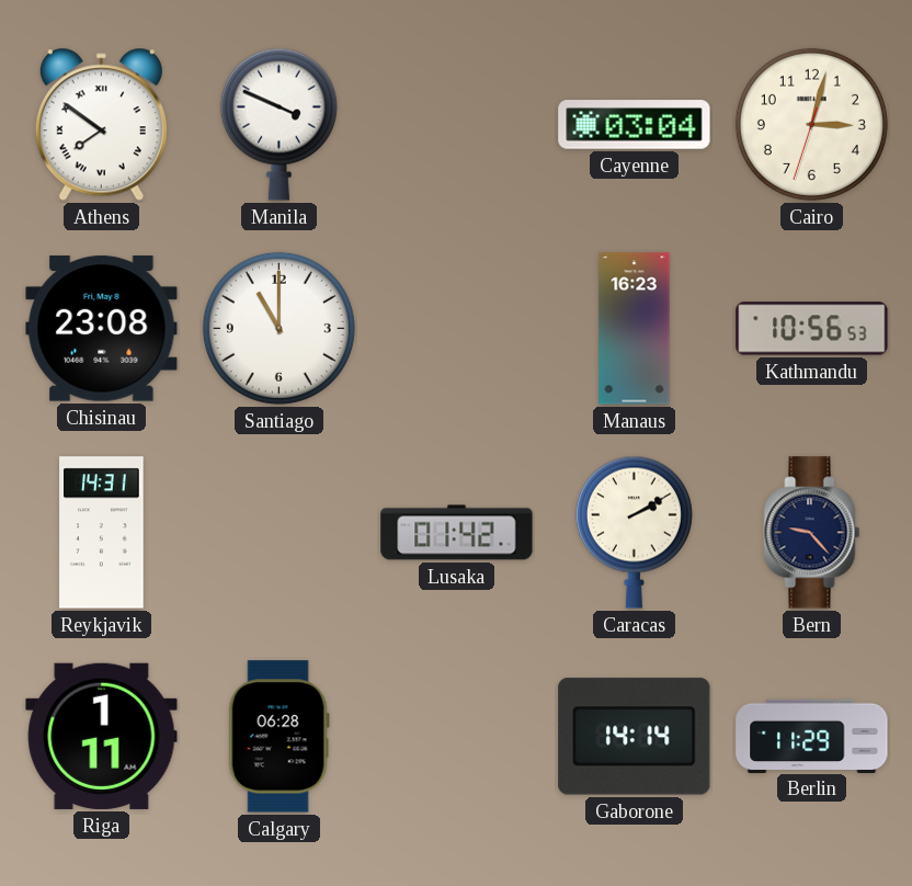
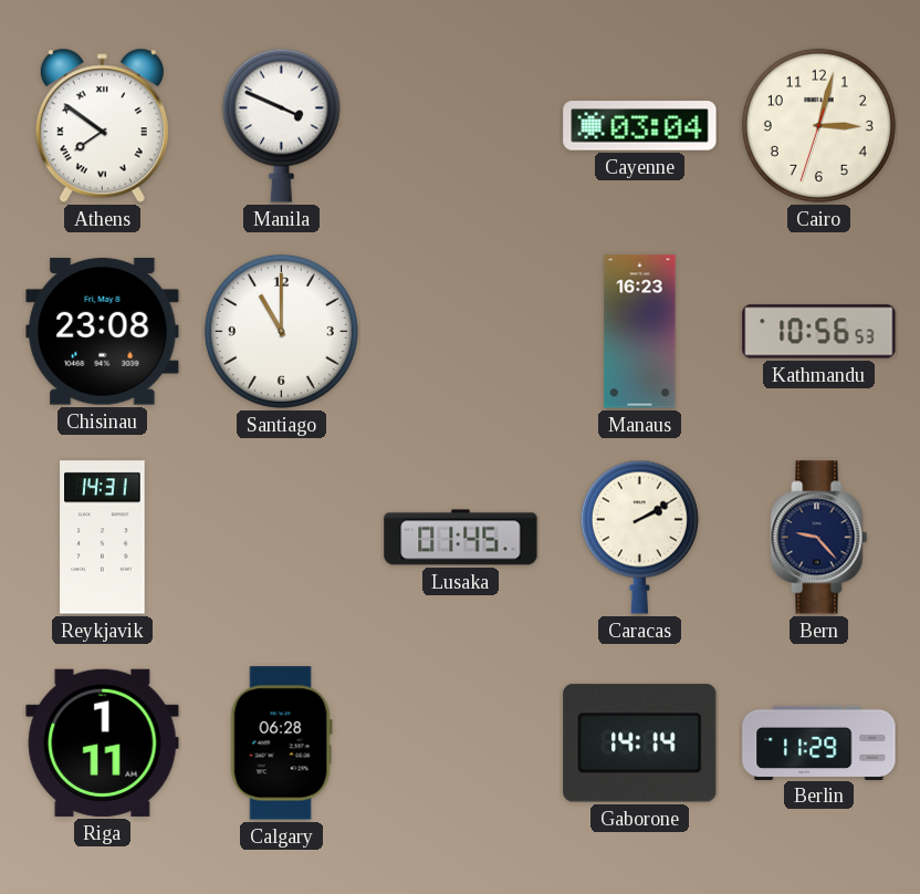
Lusaka: 01:42 -> 01:45 (461, 538)
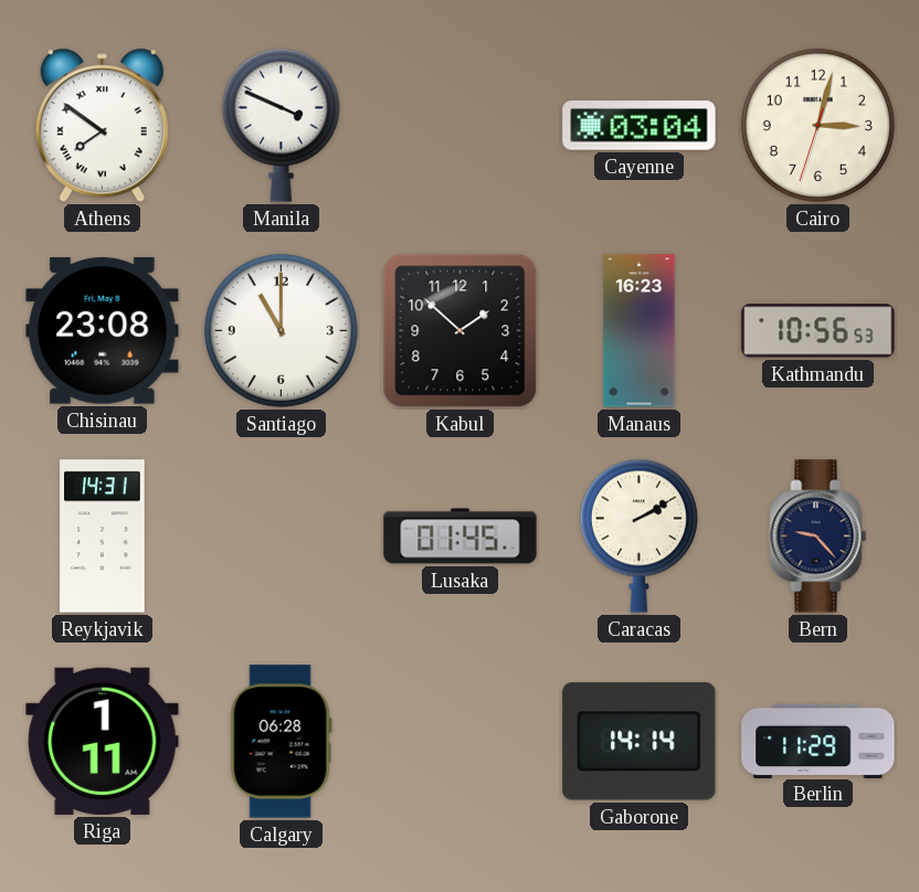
Kabul: none -> 1:52 (461, 331)
